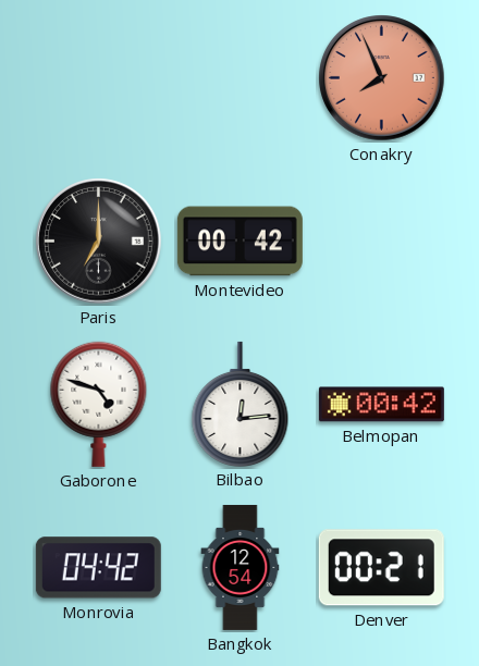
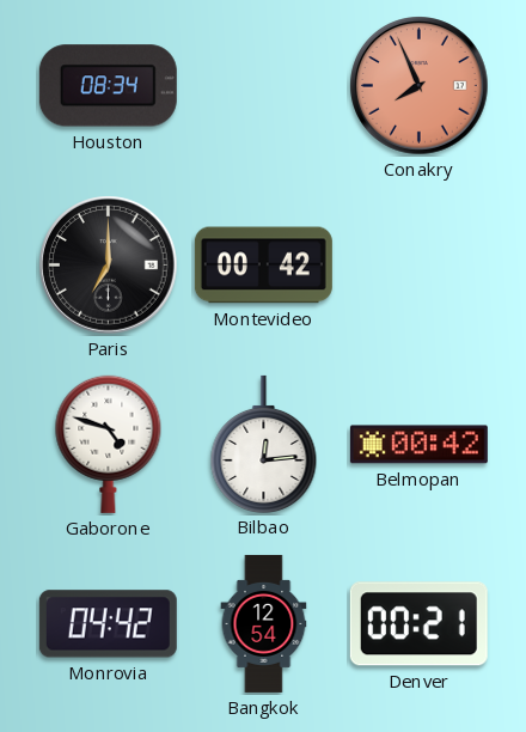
Houston: none -> 08:34 (108, 86)
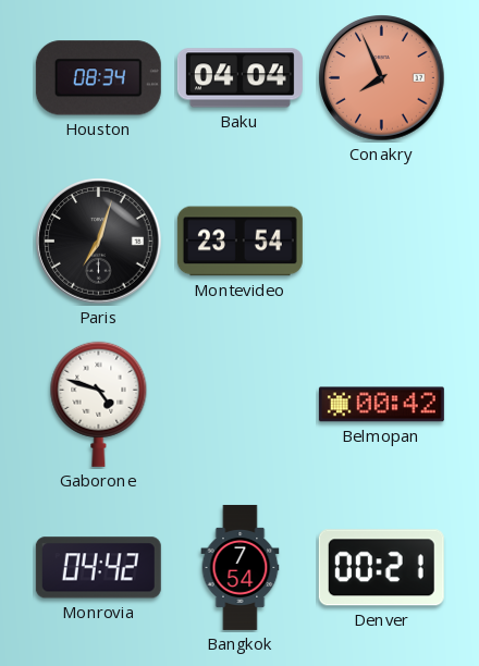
Baku: none -> 04:04 (239, 78)
Paris: 7:00 -> 7:03 (99, 242)
Montevideo: 00:42 -> 23:54 (239, 242)
Bilbao: 12:14 -> none (264, 444)
Bangkok: 12:54 -> 7:54 (241, 567)
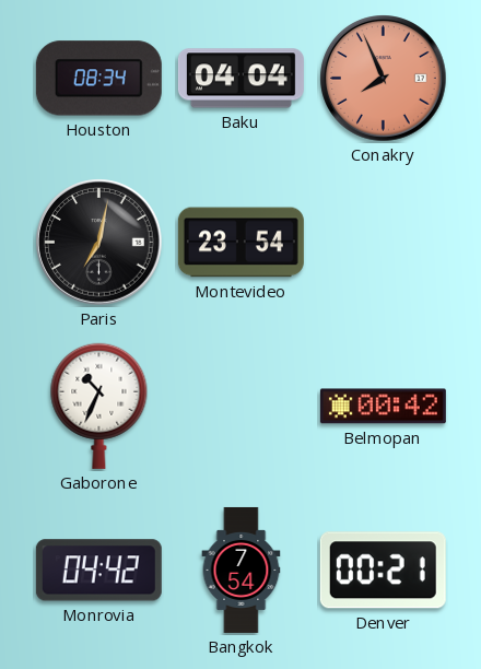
Paris: 7:03 -> 7:02 (99, 243)
Gaborone: 4:48 -> 10:34 (99, 406)
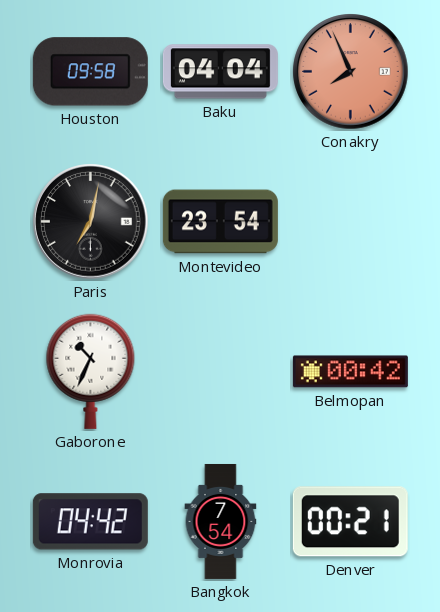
Houston: 08:34 -> 09:58 (90, 72)
